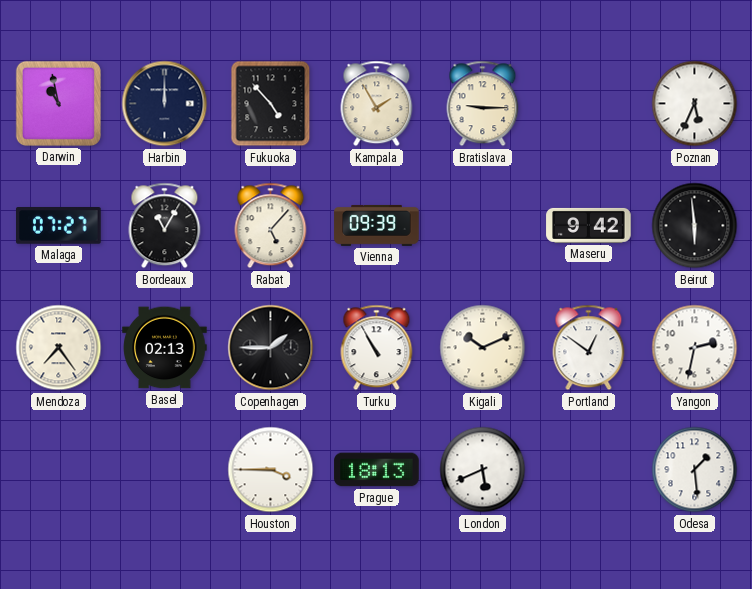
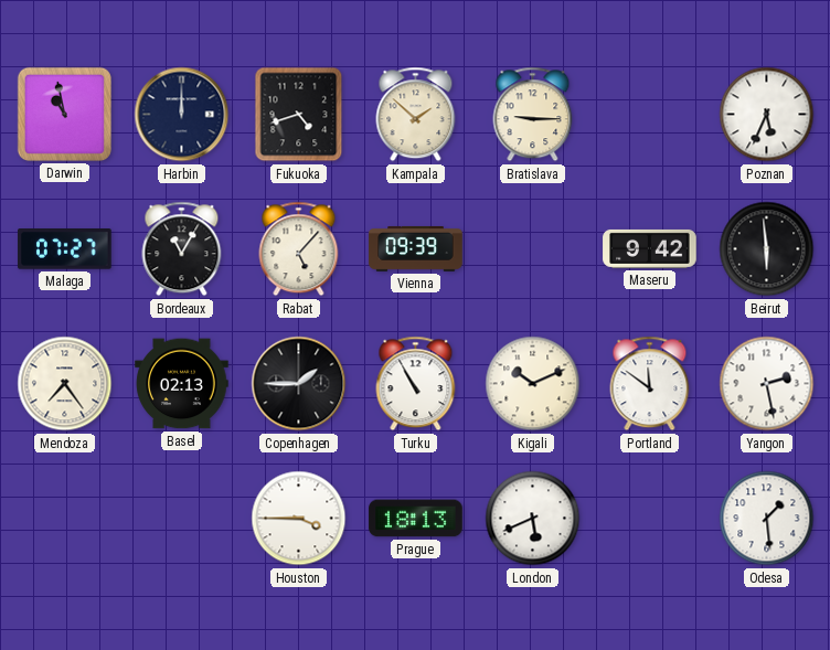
Fukuoka: 4:53 -> 4:42 (299, 115)
Kampala: 1:55 -> 1:52 (416, 115)
Portland: 12:51 -> 11:51 (650, 384)
Yangon: 2:32 -> 2:28 (767, 384)
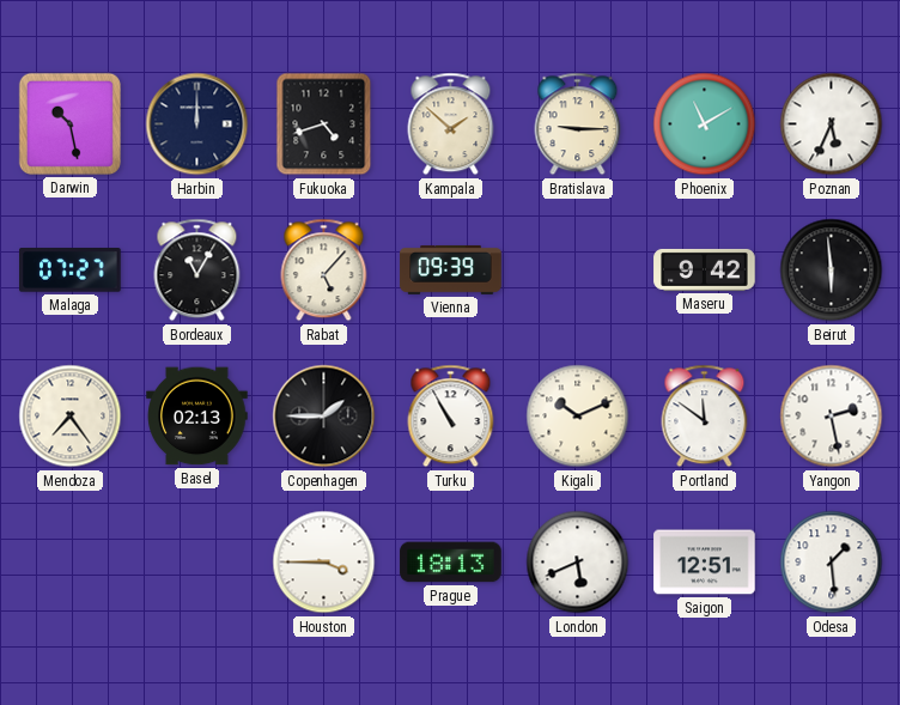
Darwin: 10:58 -> 10:28 (69, 123)
Phoenix: none -> 11:10 (705, 124)
Saigon: none -> 12:51 (705, 563)
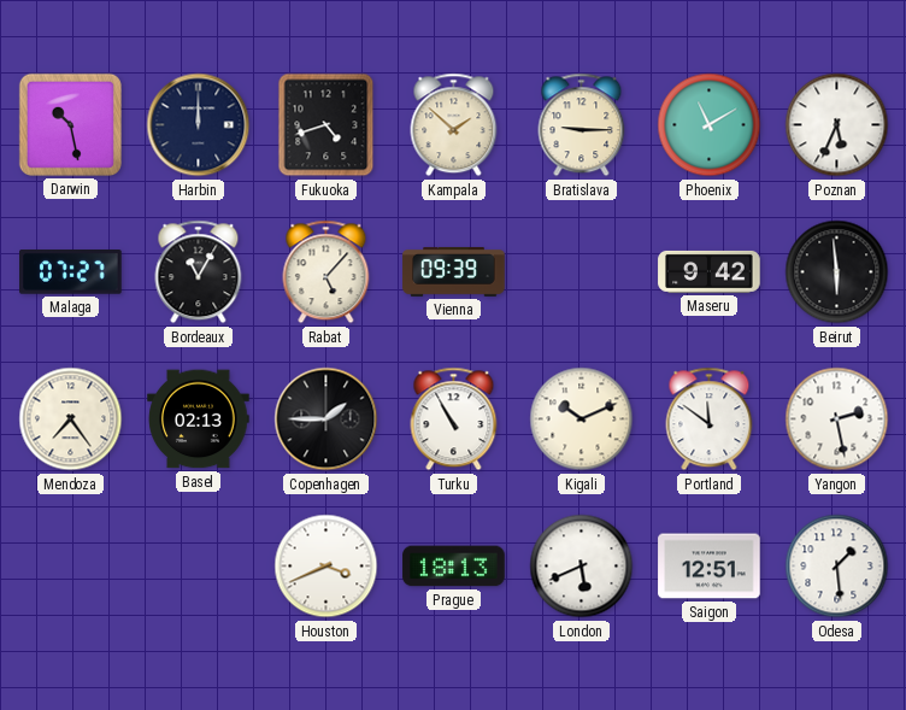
Houston: 3:45 -> 3:41 (326, 567)
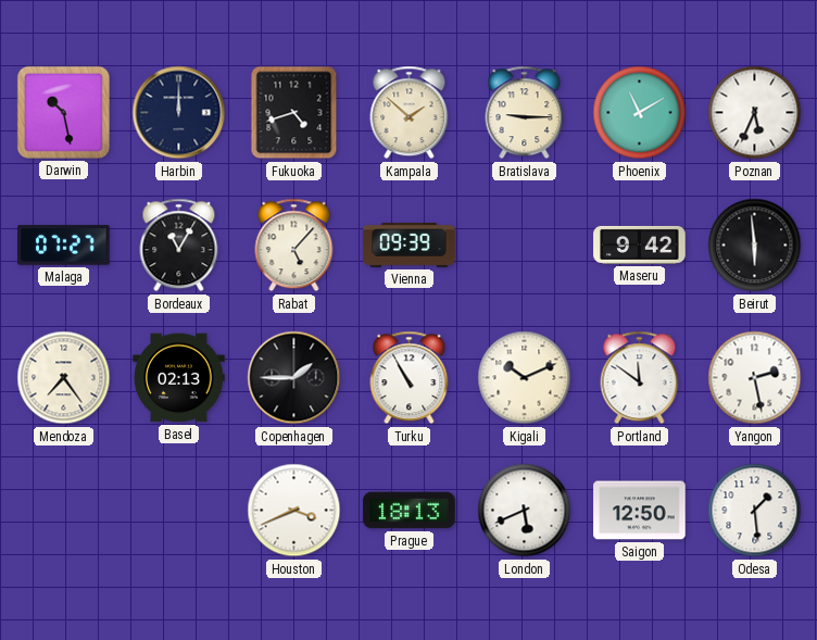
Saigon: 12:51 -> 12:50 (640, 511)
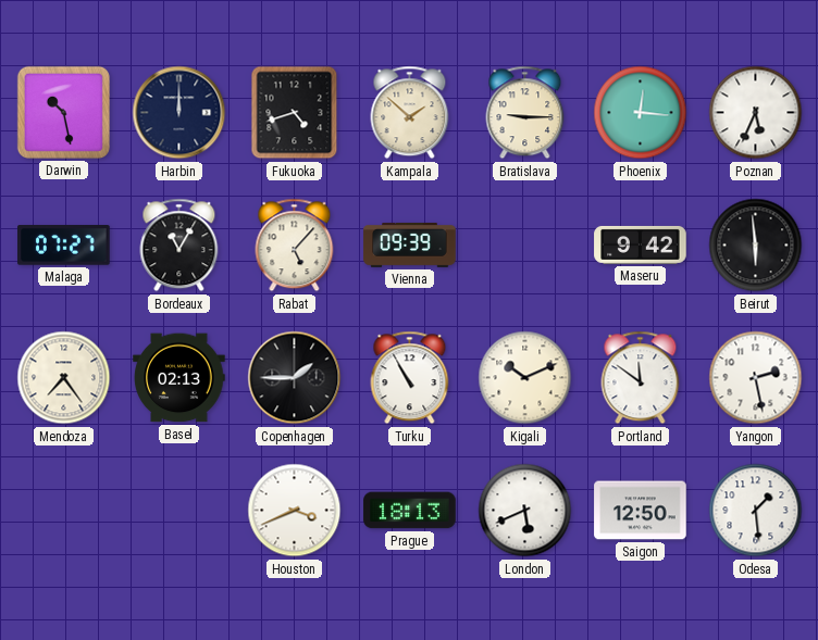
Phoenix: 11:10 -> 12:16 (641, 113)
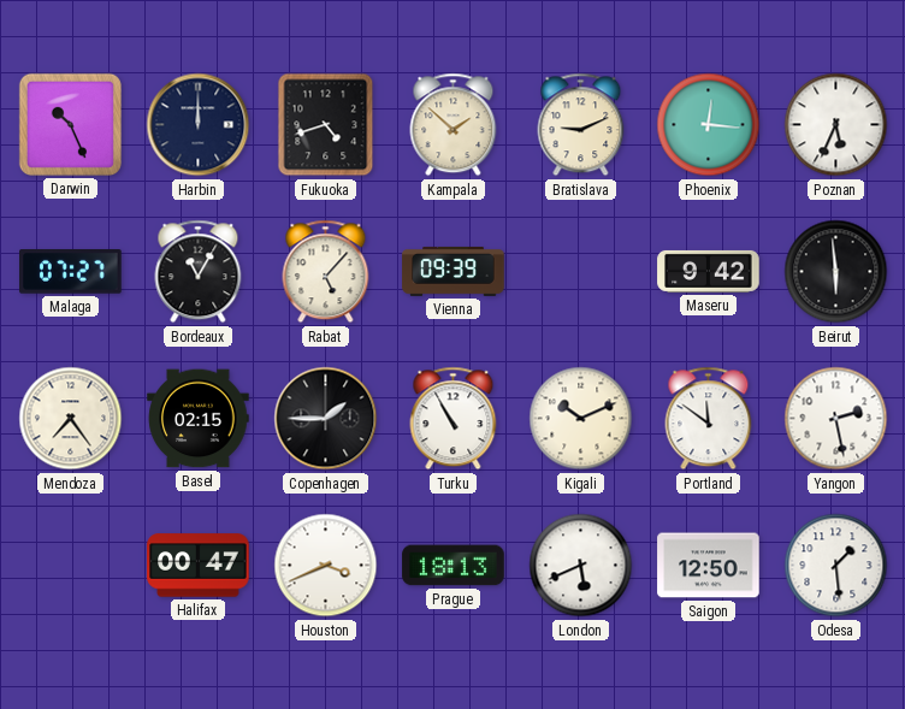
Darwin: 10:28 -> 10:26 (70, 124)
Bratislava: 9:15 -> 9:11 (581, 125)
Basel: 02:13 -> 02:15 (199, 419)
Halifax: none -> 00:47 (199, 566)
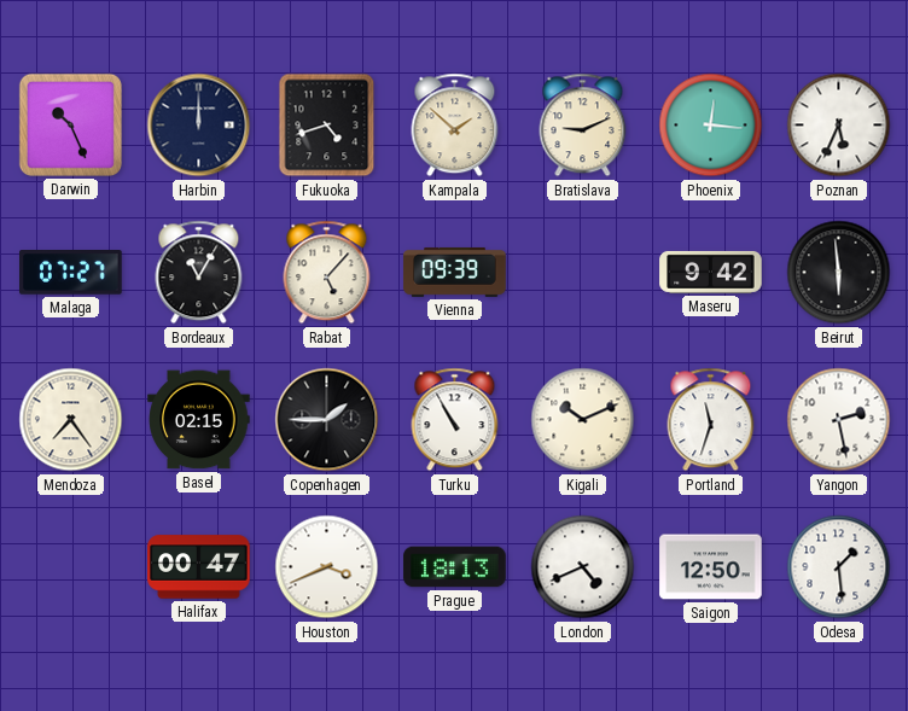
Portland: 11:51 -> 11:33 (711, 420)
London: 5:41 -> 4:41 (583, 567)
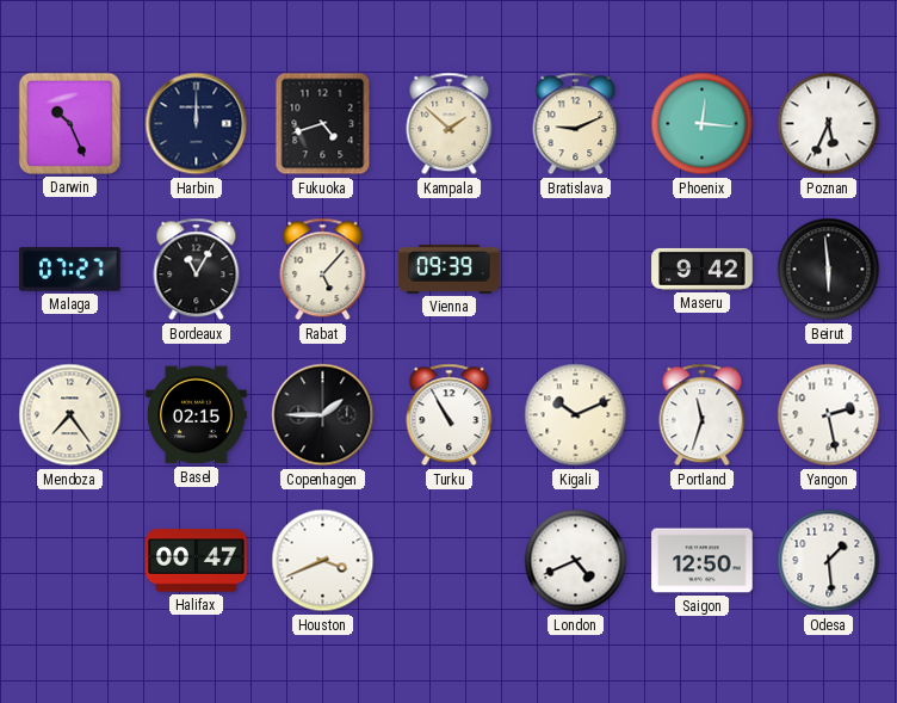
Prague: 18:13 -> none (455, 567)
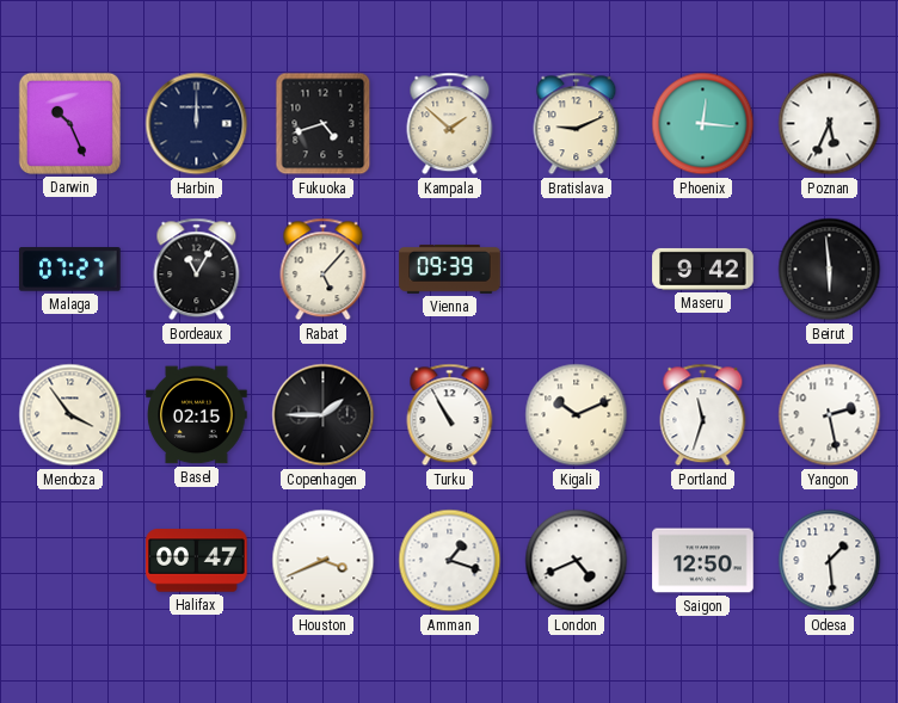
Mendoza: 7:24 -> 3:54 (70, 415)
Amman: none -> 1:18 (450, 561)
